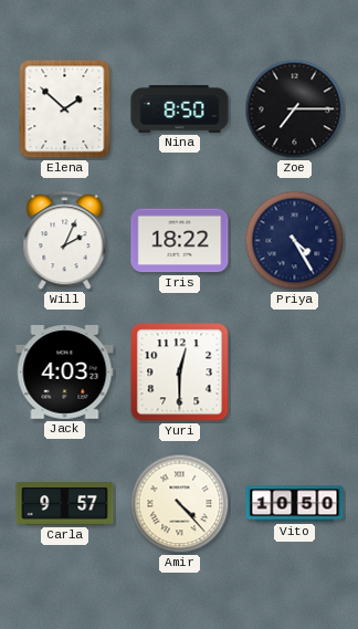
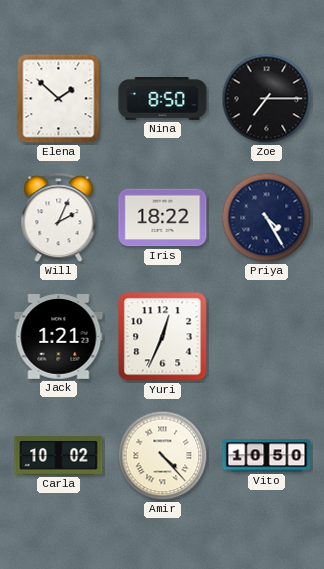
Jack: 4:03 -> 1:21 (59, 337)
Yuri: 12:30 -> 12:34 (163, 337)
Carla: 9:57 -> 10:02 (59, 456)
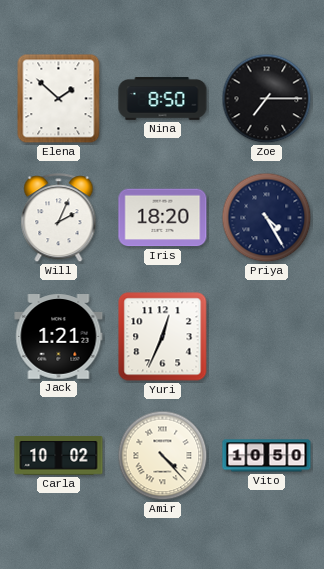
Iris: 18:22 -> 18:20 (163, 218)
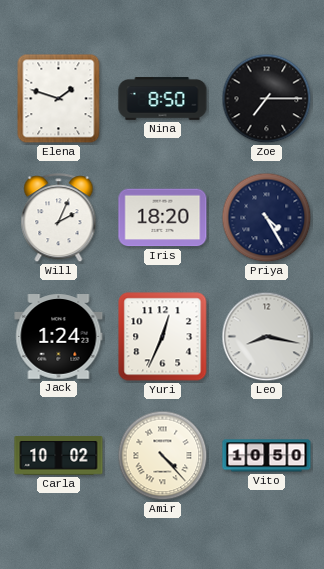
Elena: 1:52 -> 1:48 (59, 99)
Jack: 1:21 -> 1:24 (59, 337)
Leo: none -> 8:17 (267, 337)
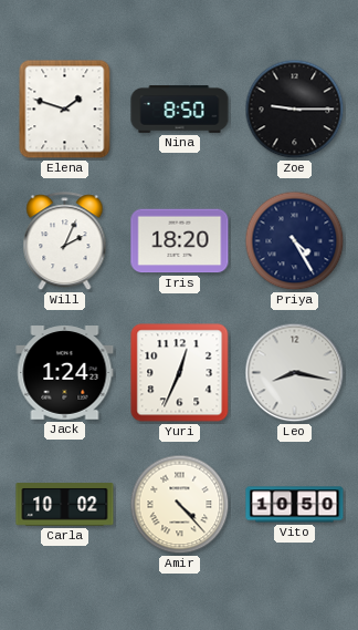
Zoe: 7:15 -> 9:15 (295, 110)
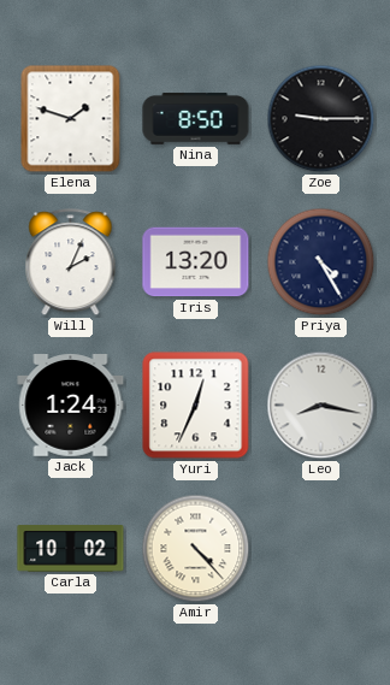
Iris: 18:20 -> 13:20 (196, 262)
Vito: 10:50 -> none (295, 505)
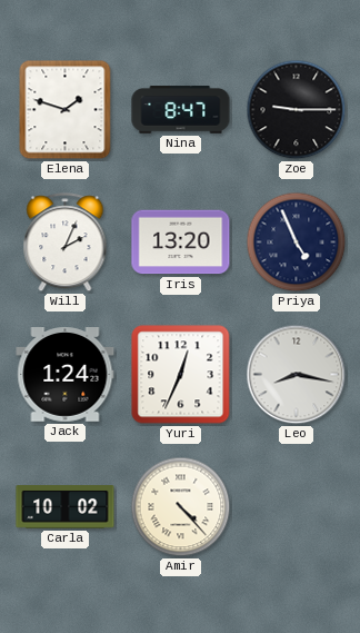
Nina: 8:50 -> 8:47 (181, 110)
Priya: 4:25 -> 4:56 (297, 243)
